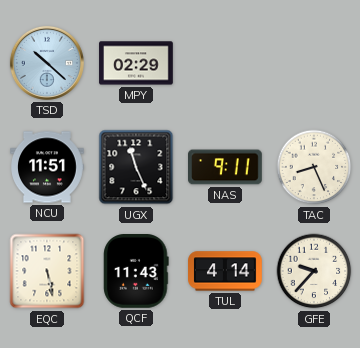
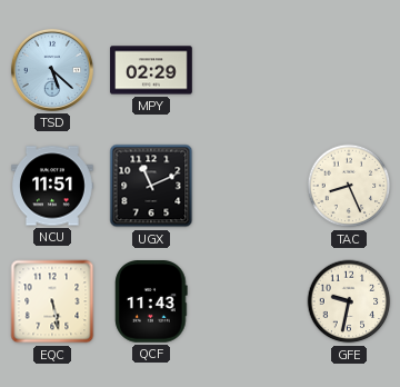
TSD: 10:22 -> 5:22 (52, 70)
UGX: 11:26 -> 11:11 (151, 186)
NAS: 9:11 -> none (226, 167)
TUL: 4:14 -> none (225, 271)
GFE: 9:37 -> 9:32 (349, 301)
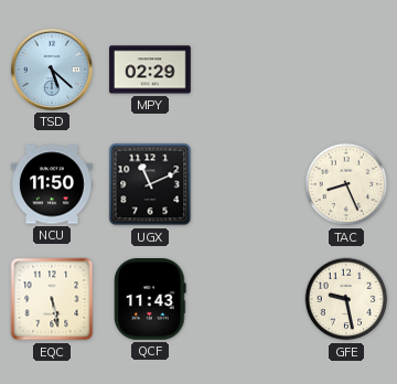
NCU: 11:51 -> 11:50 (52, 184)
GFE: 9:32 -> 9:28 (346, 299)
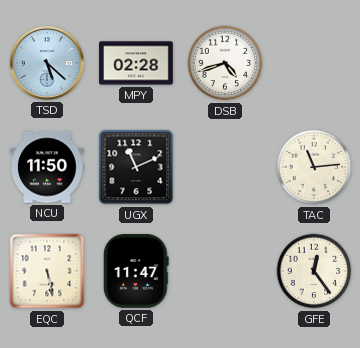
MPY: 02:29 -> 02:28 (136, 63)
DSB: none -> 4:42 (225, 63)
TAC: 8:26 -> 11:14 (314, 167)
QCF: 11:43 -> 11:47 (136, 272)
GFE: 9:28 -> 12:24 (314, 271)
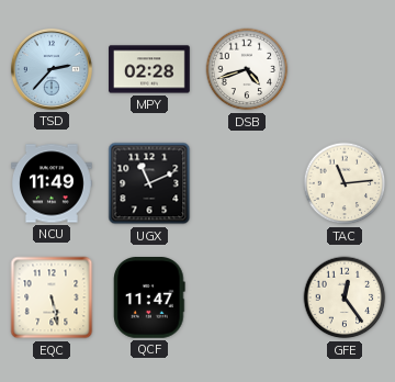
TSD: 5:22 -> 2:37 (52, 69)
NCU: 11:50 -> 11:49 (52, 183)
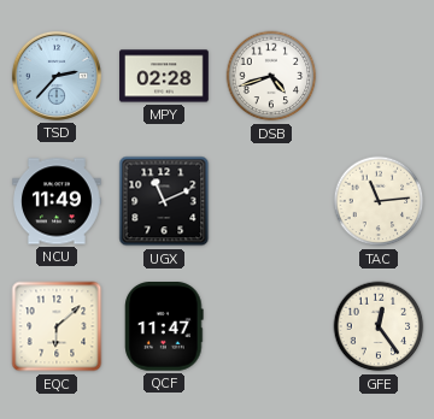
EQC: 5:28 -> 6:08 (57, 326)
